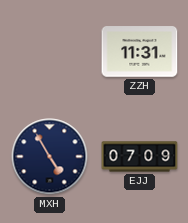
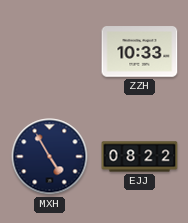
ZZH: 11:31 -> 10:33 (140, 52)
EJJ: 07:09 -> 08:22 (140, 157)
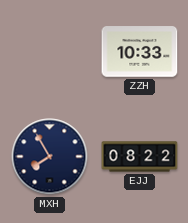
MXH: 4:55 -> 7:55 (50, 157)
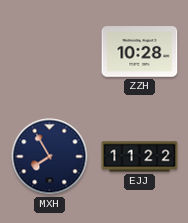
ZZH: 10:33 -> 10:28 (140, 52)
EJJ: 08:22 -> 11:22 (140, 157)
